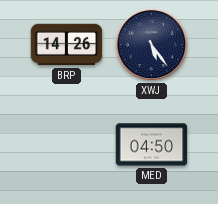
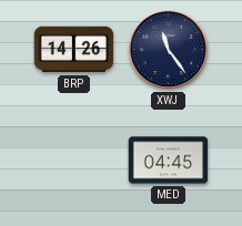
XWJ: 5:24 -> 11:24 (169, 50)
MED: 04:50 -> 04:45 (169, 161)
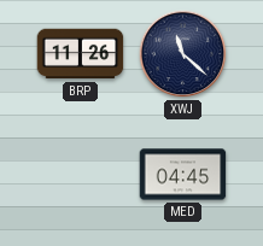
BRP: 14:26 -> 11:26 (81, 54)
XWJ: 11:24 -> 11:22 (183, 54)
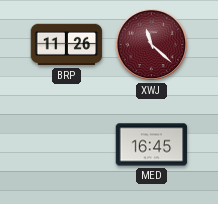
XWJ dial: navy -> burgundy (152, 45)
MED: 04:45 -> 16:45 (152, 145)
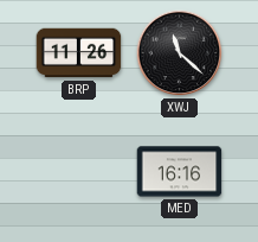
XWJ dial: burgundy -> black (180, 53)
MED: 16:45 -> 16:16 (180, 172)
